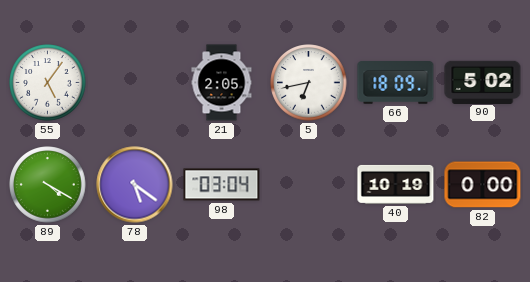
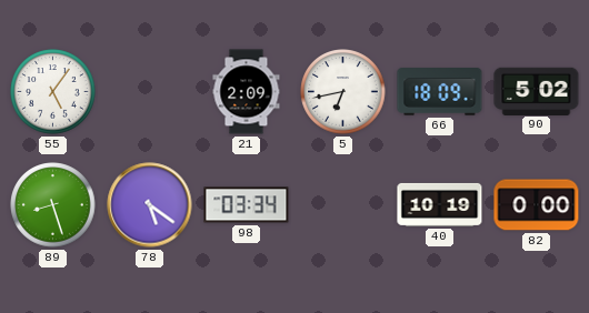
21: 2:05 -> 2:09 (247, 92)
89: 4:20 -> 8:27 (53, 205)
98: 03:04 -> 03:34 (247, 205)
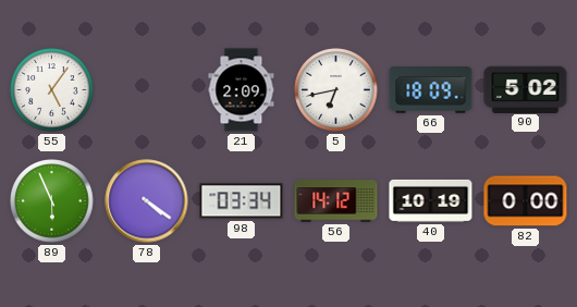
89: 8:27 -> 5:56 (52, 201)
78: 5:21 -> 4:21 (147, 201)
56: none -> 14:12 (336, 201)
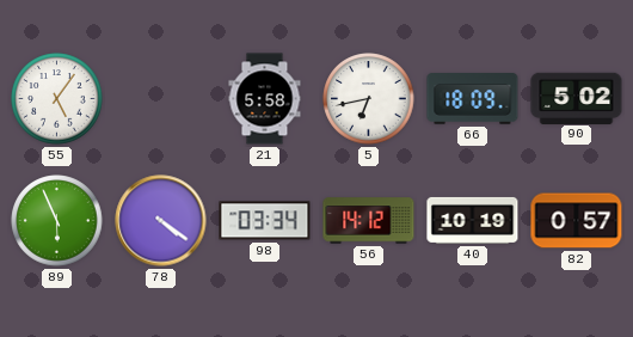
21: 2:09 -> 5:58 (265, 99)
82: 0:00 -> 0:57 (577, 221)
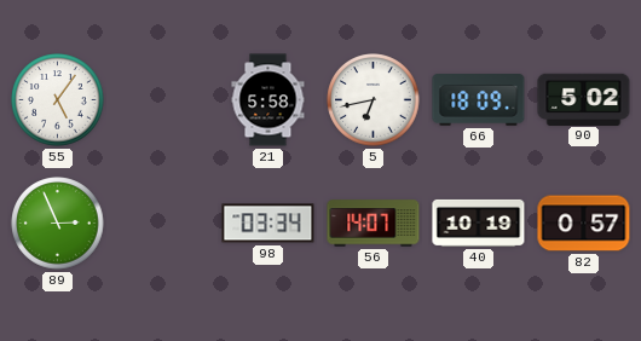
89: 5:56 -> 2:56 (58, 224)
78: 4:21 -> none (161, 221)
56: 14:12 -> 14:07 (374, 224)
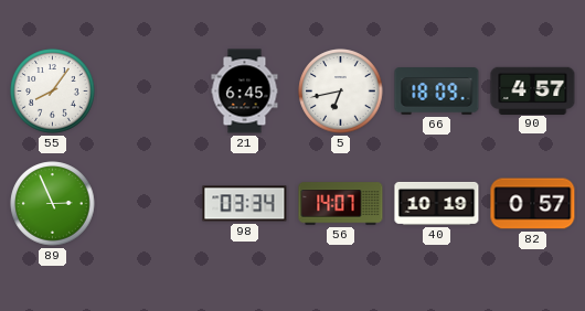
55: 5:06 -> 8:06 (53, 92)
21: 5:58 -> 6:45 (245, 92)
90: 5:02 -> 4:57 (533, 90)
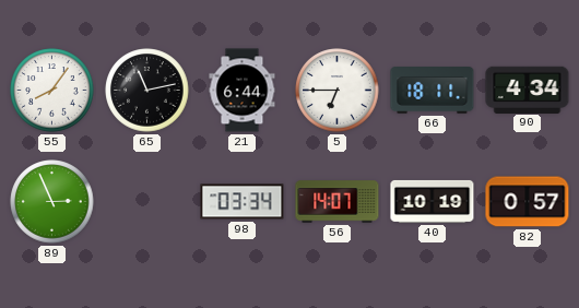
65: none -> 11:13 (147, 91)
21: 6:45 -> 6:44 (243, 91)
5: 6:43 -> 6:45 (338, 91)
66: 18:09 -> 18:11 (433, 91)
90: 4:57 -> 4:34 (528, 90)
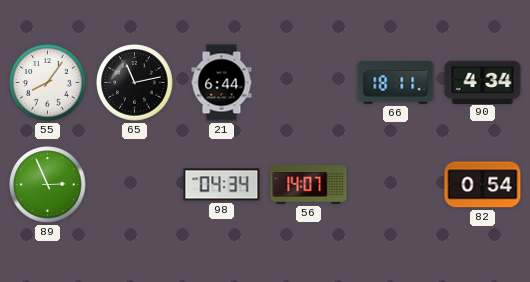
5: 6:45 -> none (338, 91)
98: 03:34 -> 04:34 (222, 185)
40: 10:19 -> none (433, 201)
82: 0:57 -> 0:54 (483, 185)
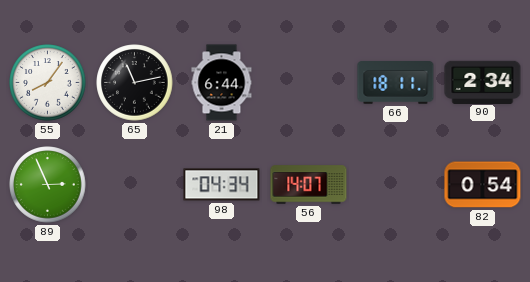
90: 4:34 -> 2:34 (483, 82)
